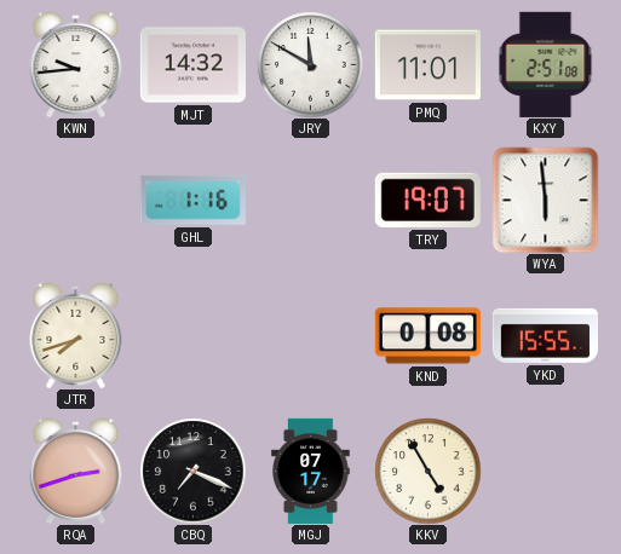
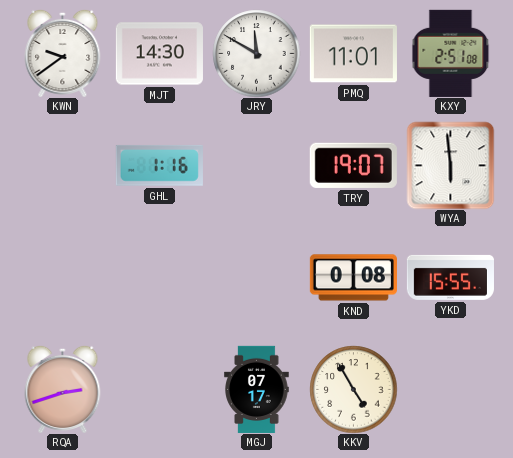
KWN: 9:44 -> 9:39 (63, 53)
MJT: 14:32 -> 14:30 (159, 54)
JTR: 7:42 -> none (76, 335)
CBQ: 7:19 -> none (192, 471)
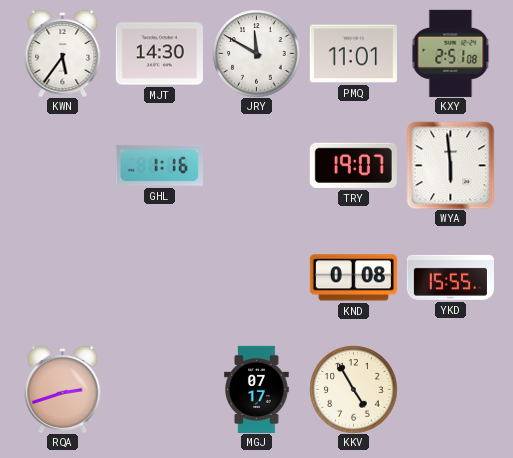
KWN: 9:39 -> 5:36 (63, 53)
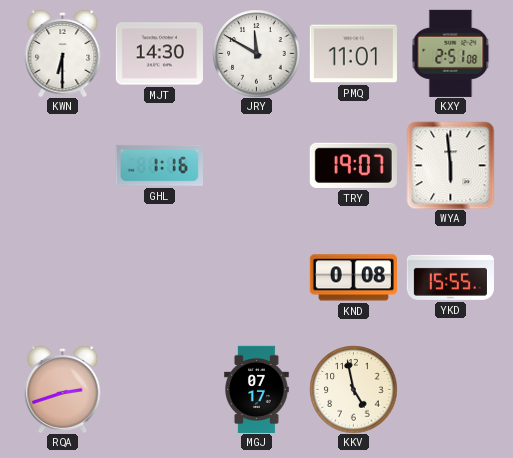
KWN: 5:36 -> 6:30 (63, 53)
KKV: 4:55 -> 4:58 (353, 389)
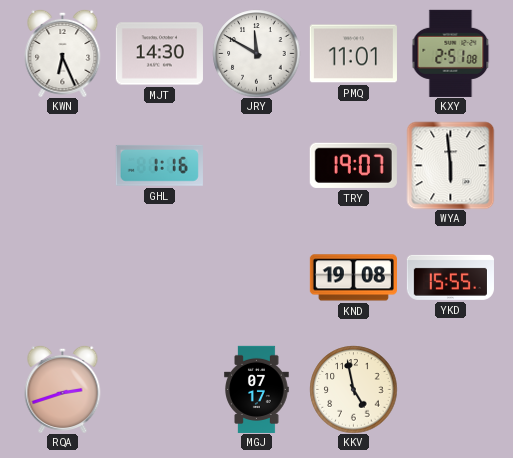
KWN: 6:30 -> 6:26 (63, 53)
KND: 0:08 -> 19:08 (353, 278)
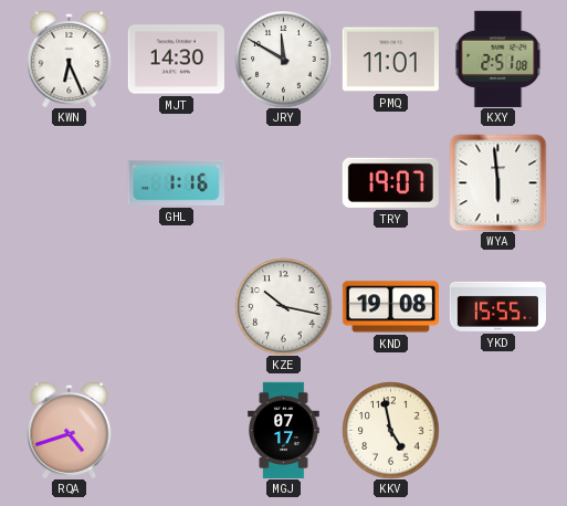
KZE: none -> 10:17 (283, 306)
RQA: 2:42 -> 4:42 (70, 430)
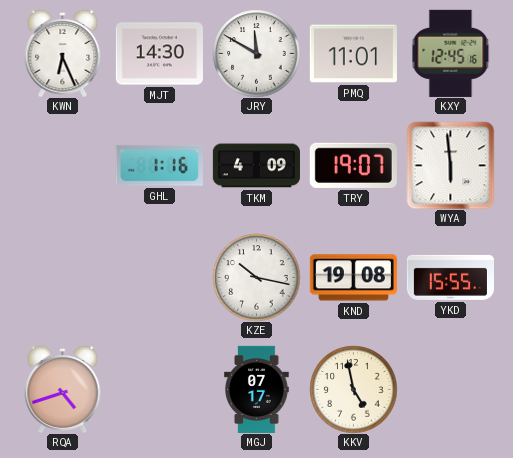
KXY: 2:51 -> 12:45 (451, 53)
TKM: none -> 4:09 (256, 166)
